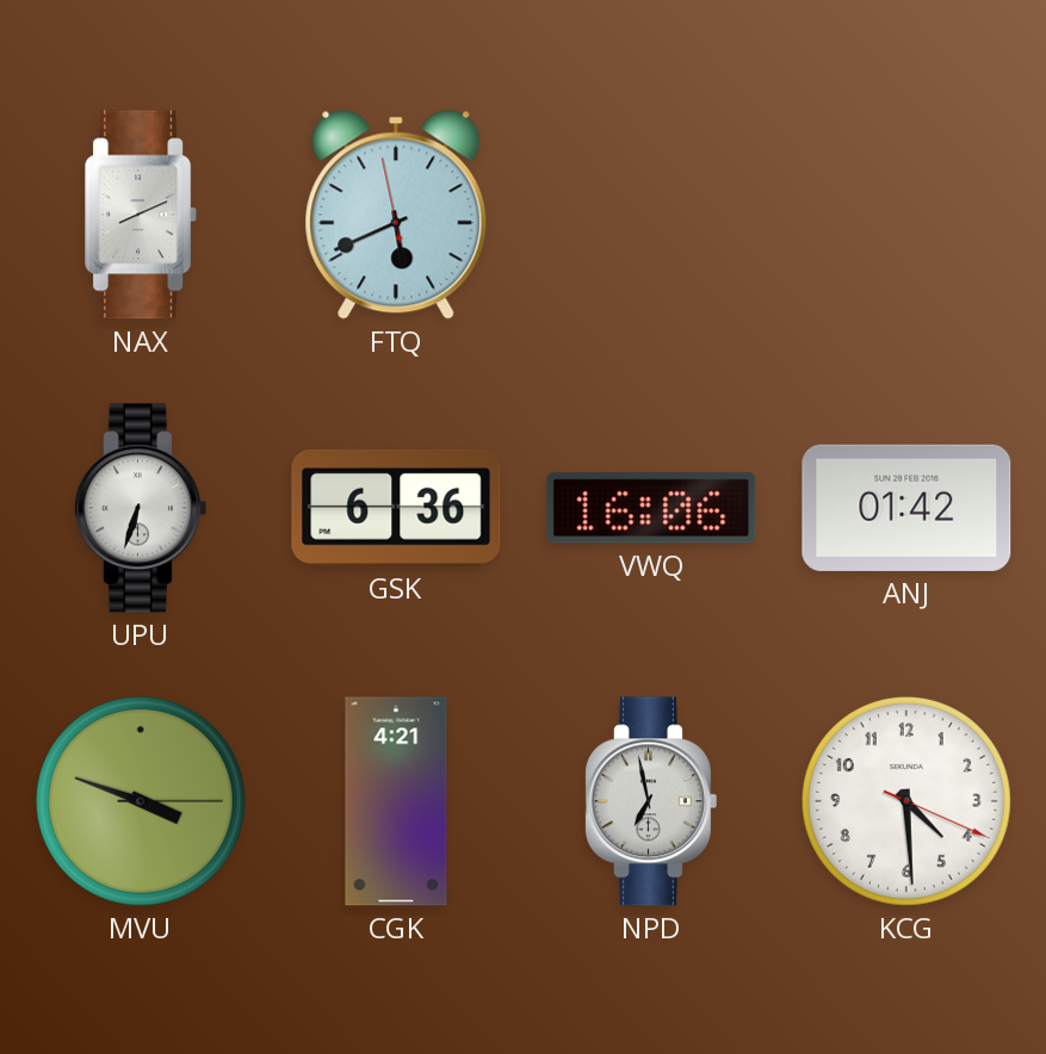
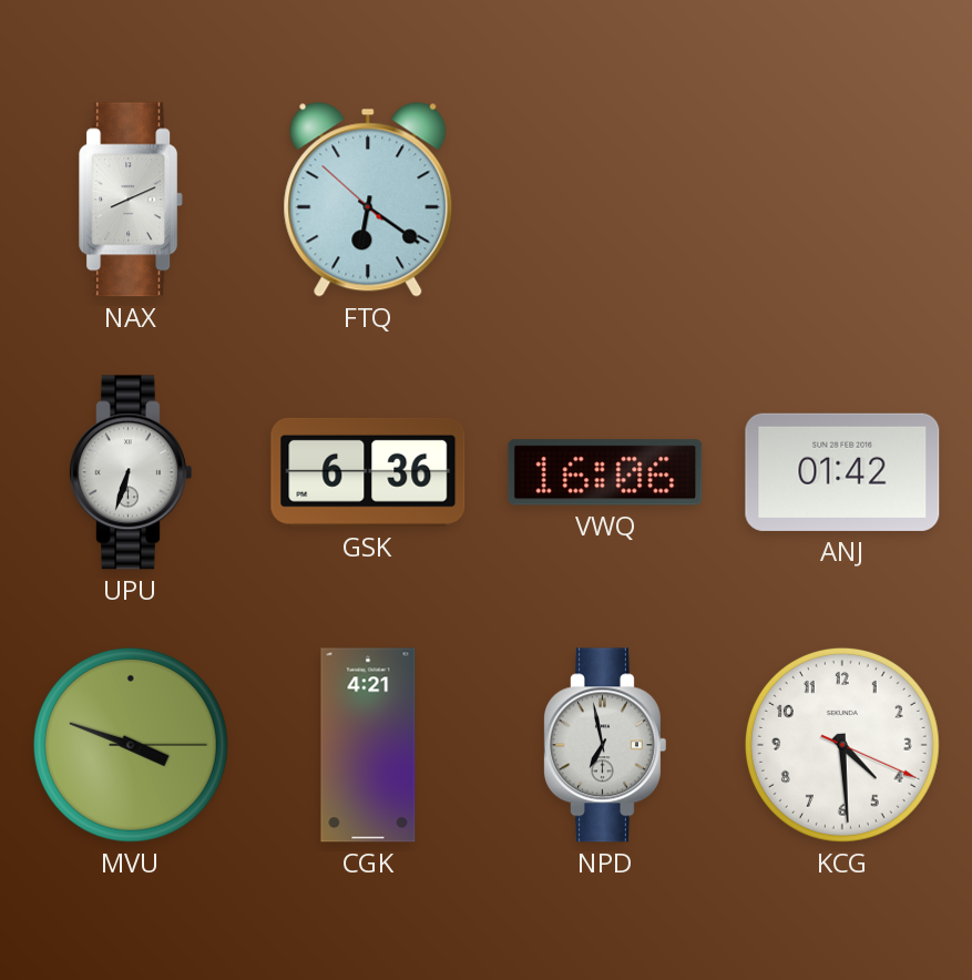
FTQ: 5:40 -> 6:20 (368, 200)
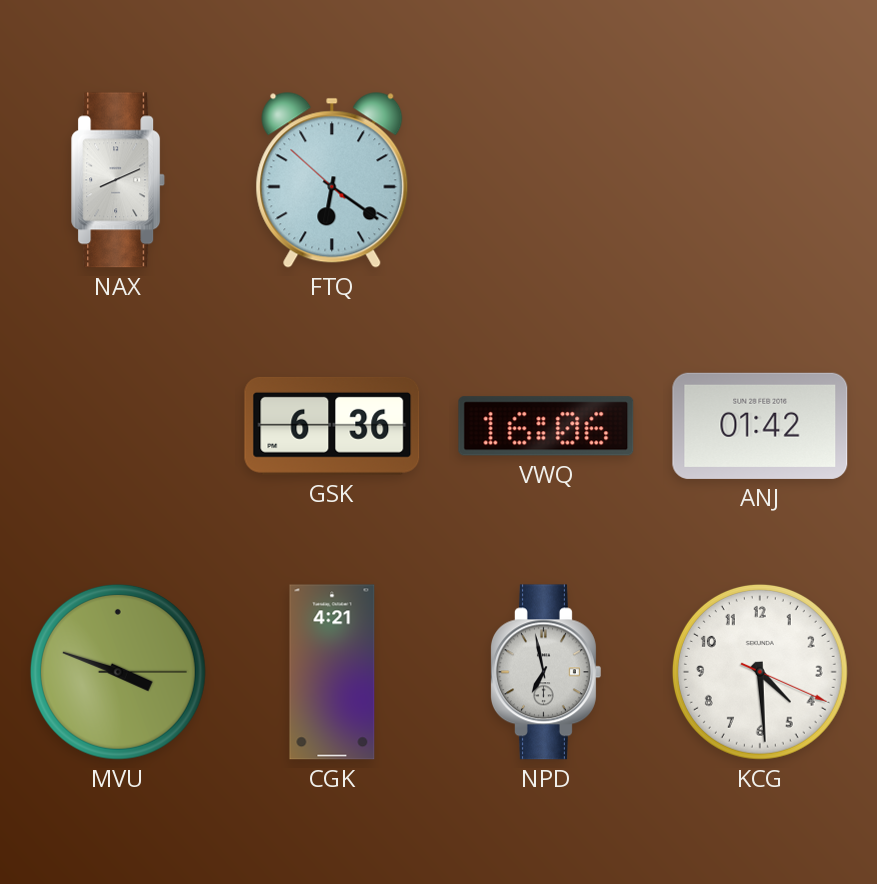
UPU: 6:33 -> none (130, 472)
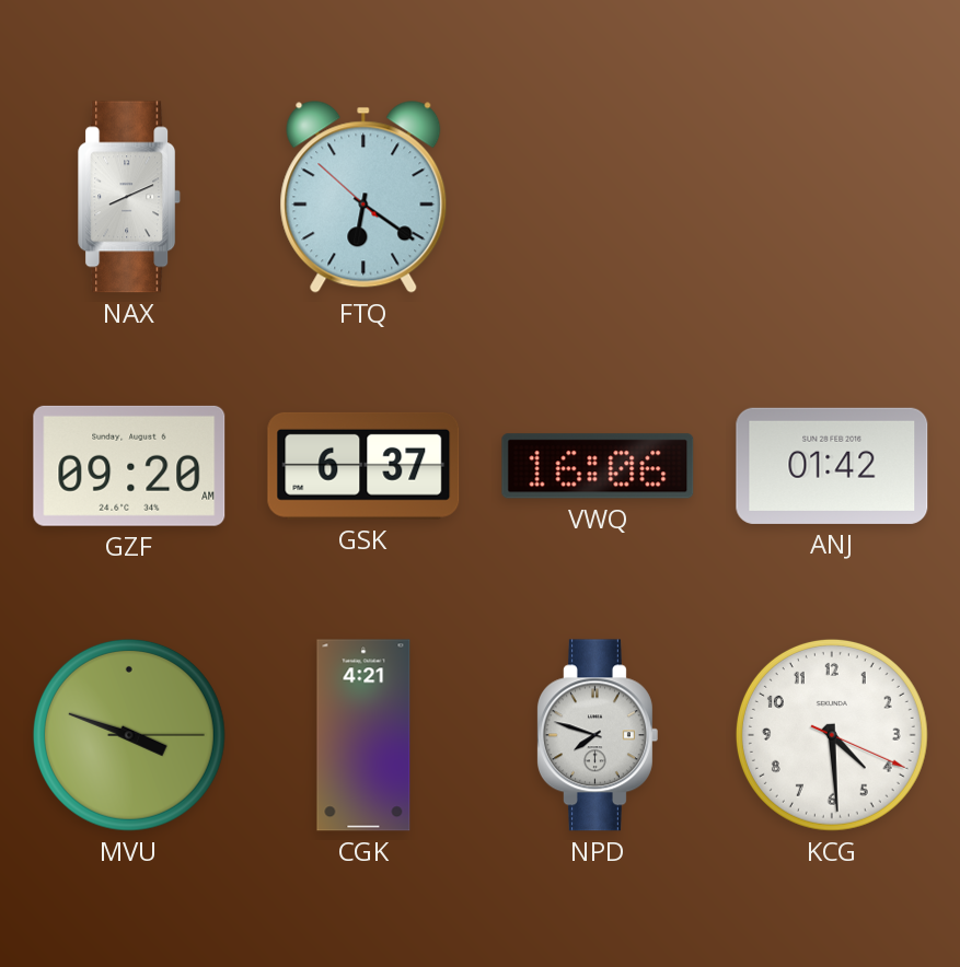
GZF: none -> 09:20 (129, 466)
GSK: 6:36 -> 6:37 (363, 466)
NPD: 6:58 -> 7:48 (597, 735)
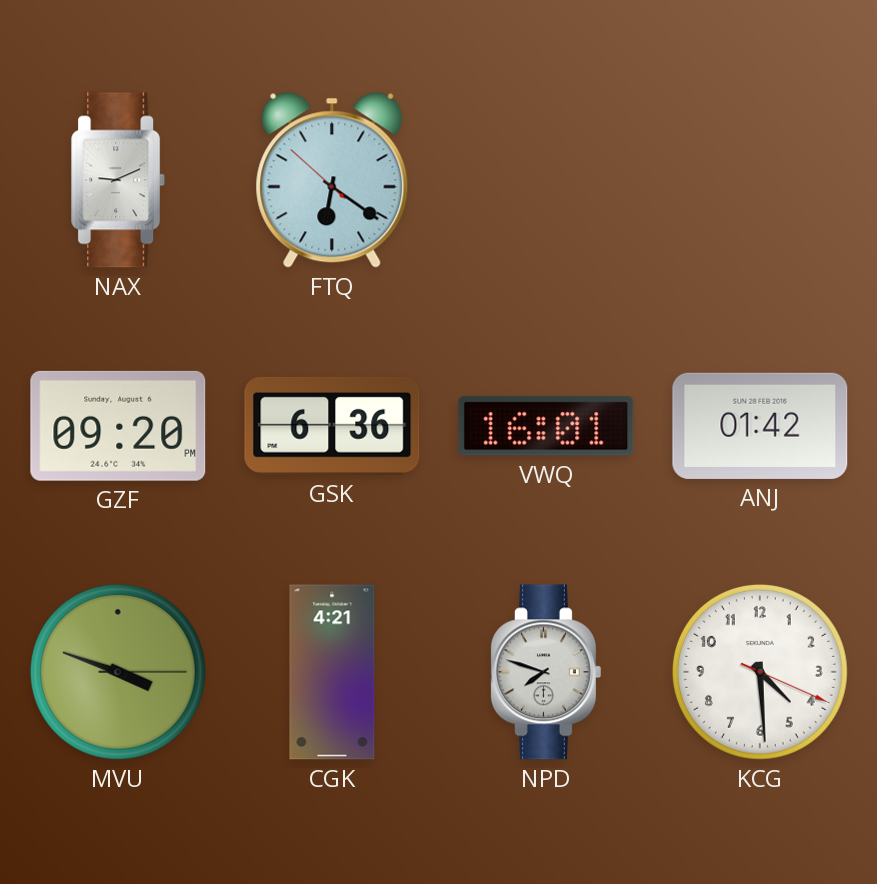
NAX: 8:11 -> 9:11 (119, 180)
GZF: 09:20 AM -> 09:20 PM (118, 426)
GSK: 6:37 -> 6:36 (332, 426)
VWQ: 16:06 -> 16:01 (546, 426)
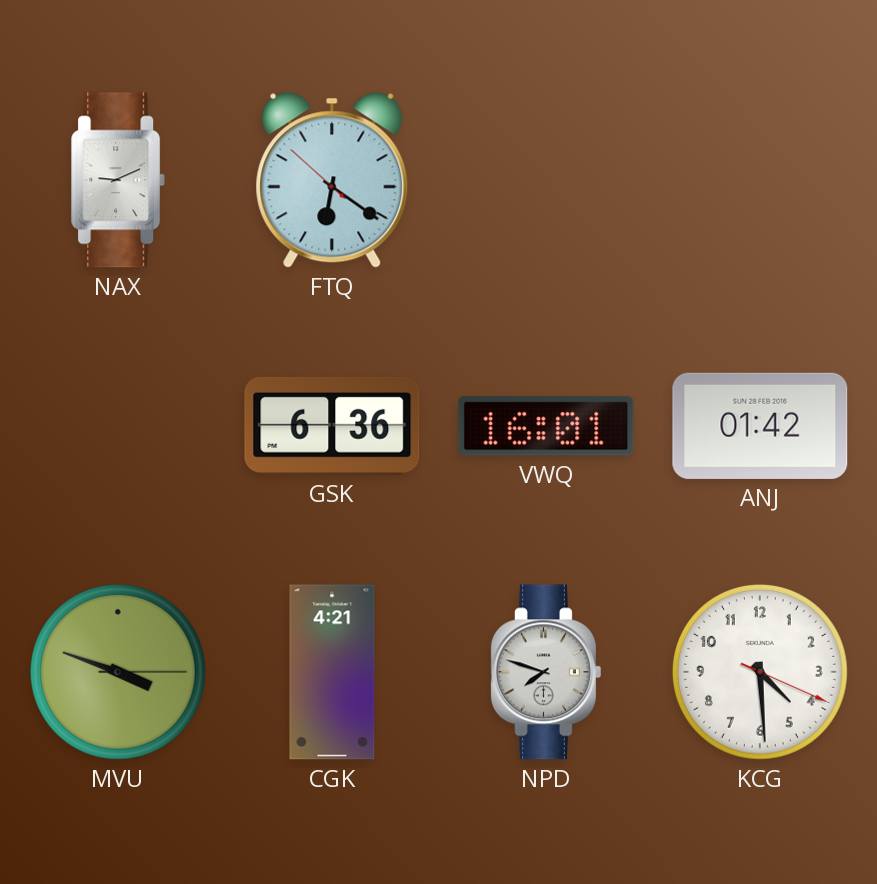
GZF: 09:20 -> none (118, 426)
